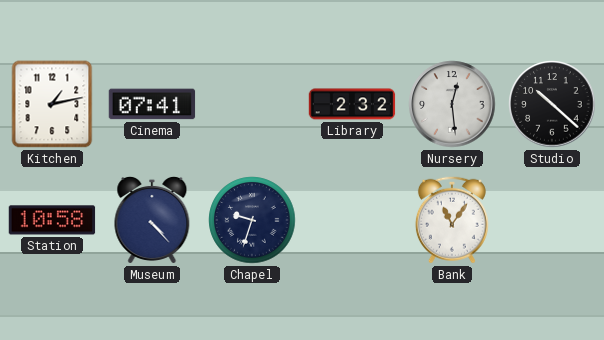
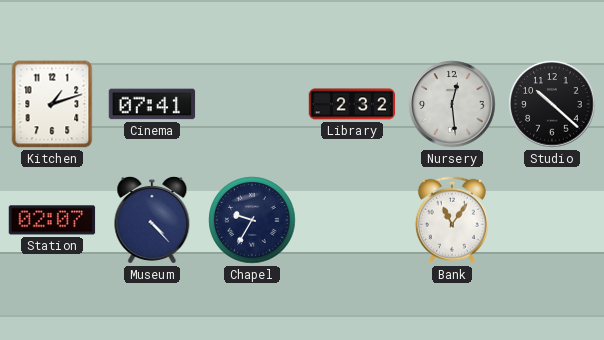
Kitchen: 1:13 -> 1:12 (52, 104)
Station: 10:58 -> 02:07 (52, 220)
Chapel: 9:33 -> 9:35 (252, 220)
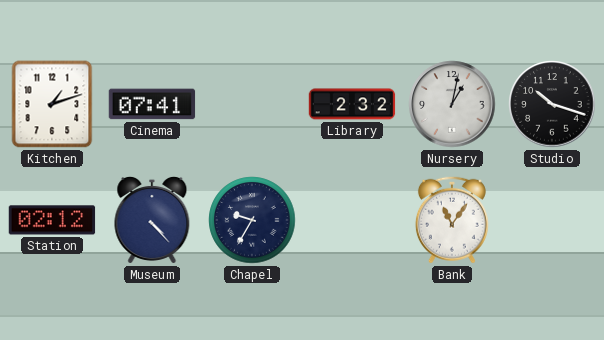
Nursery: 12:29 -> 1:02 (452, 104)
Studio: 10:22 -> 10:18 (552, 104)
Station: 02:07 -> 02:12 (52, 220)
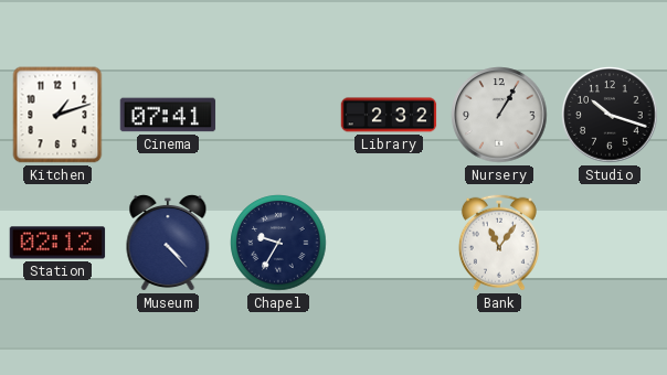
Nursery: 1:02 -> 1:05 (499, 115)
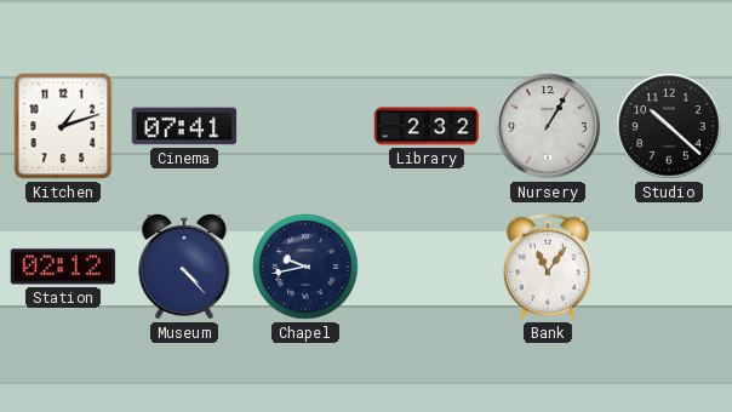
Studio: 10:18 -> 10:22 (669, 126)
Chapel: 9:35 -> 9:43 (305, 267)
